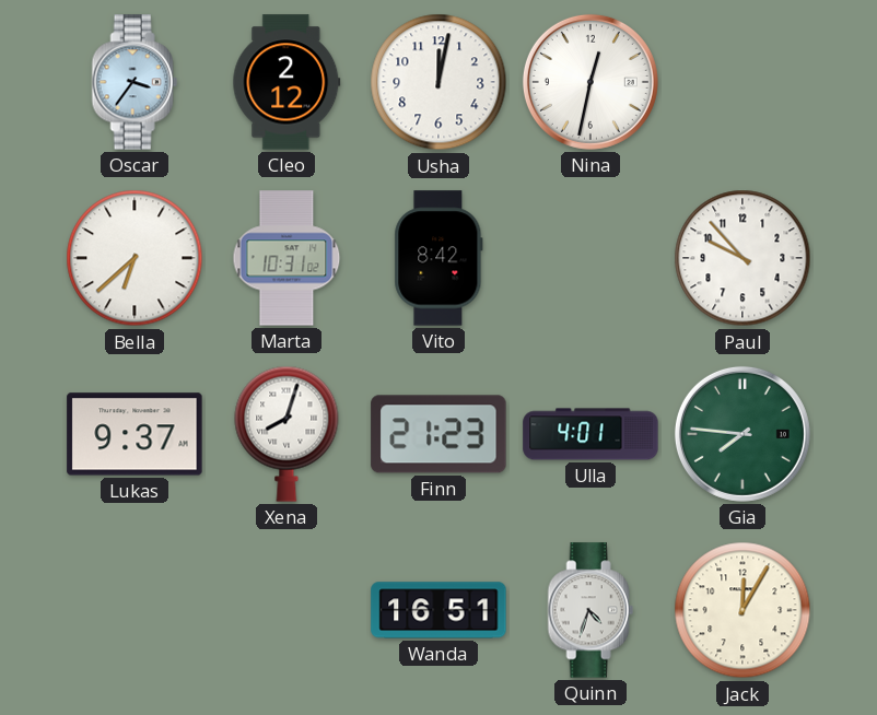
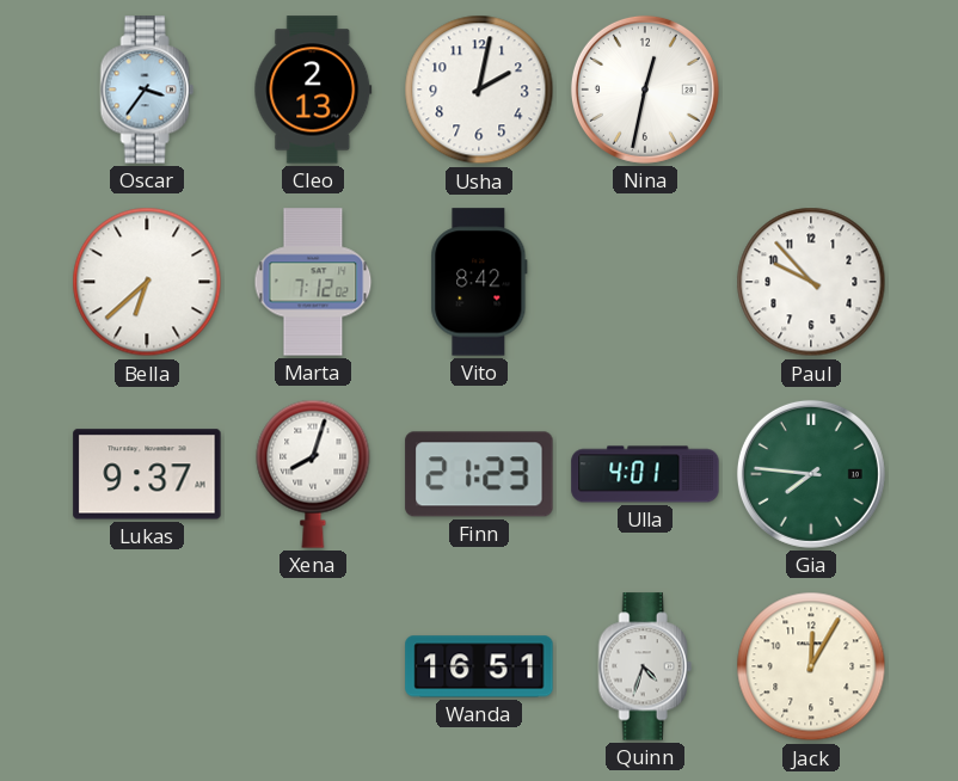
Cleo: 2:12 -> 2:13 (313, 90)
Usha: 12:02 -> 2:02 (479, 90)
Marta: 10:31 -> 7:12 (313, 282)
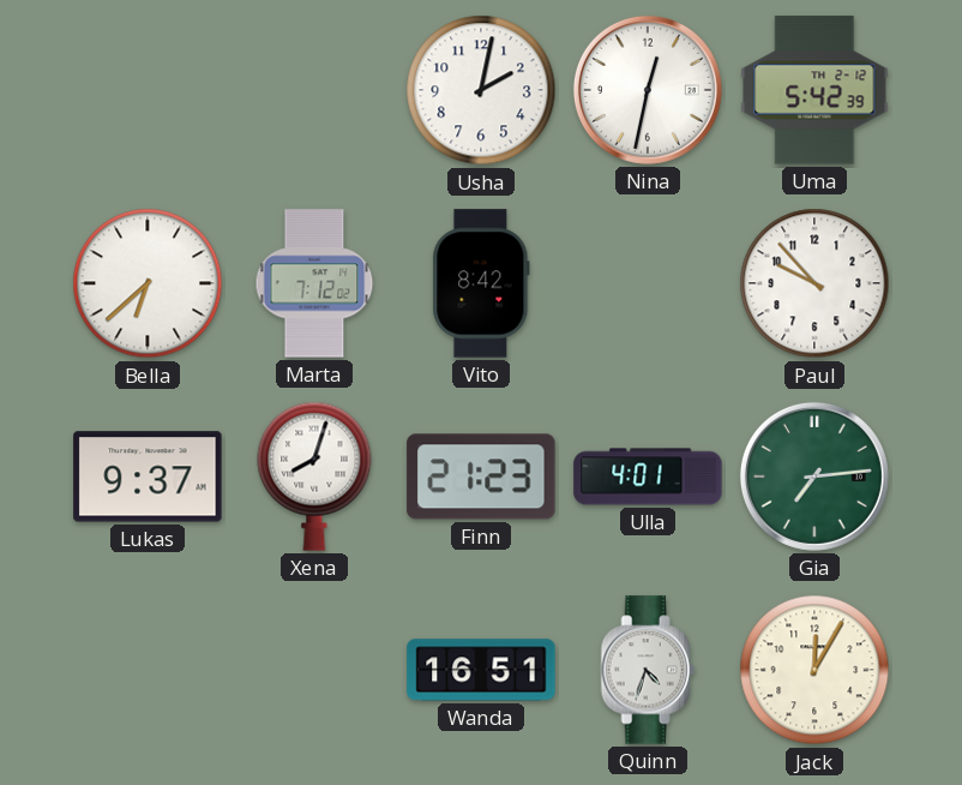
Oscar: 3:36 -> none (147, 90)
Cleo: 2:13 -> none (313, 90)
Uma: none -> 5:42 (814, 90)
Gia: 7:46 -> 7:14 (814, 477)
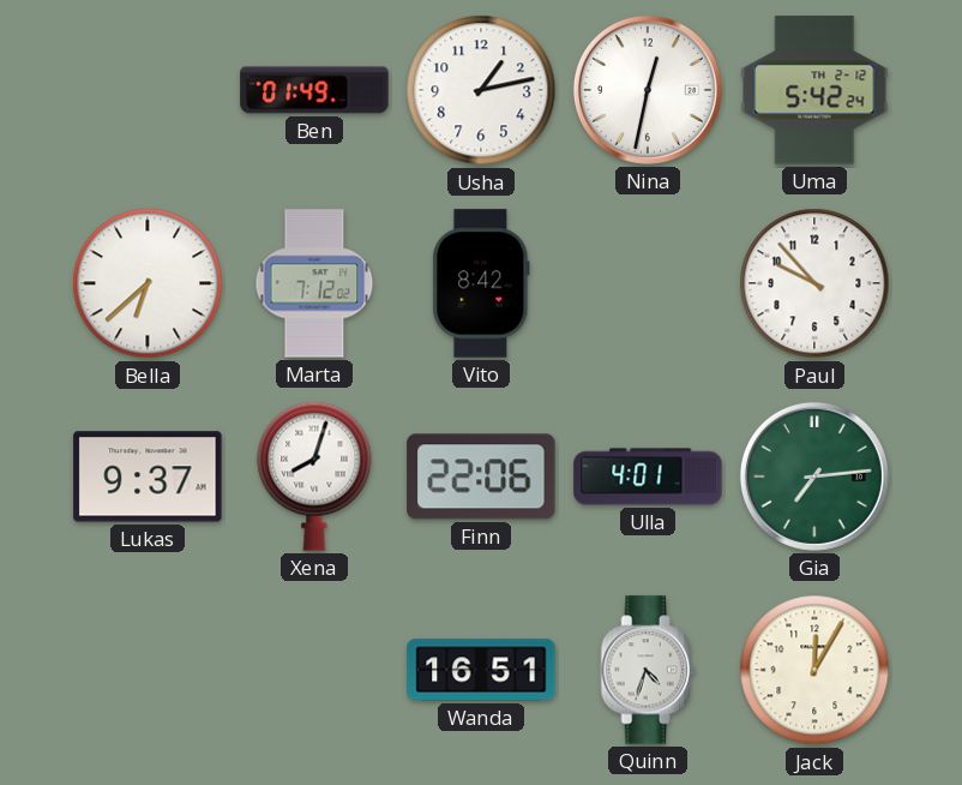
Ben: none -> 01:49 (314, 90)
Usha: 2:02 -> 1:13 (481, 90)
Uma: 5:42:39 -> 5:42:24 (814, 90)
Finn: 21:23 -> 22:06 (481, 477)
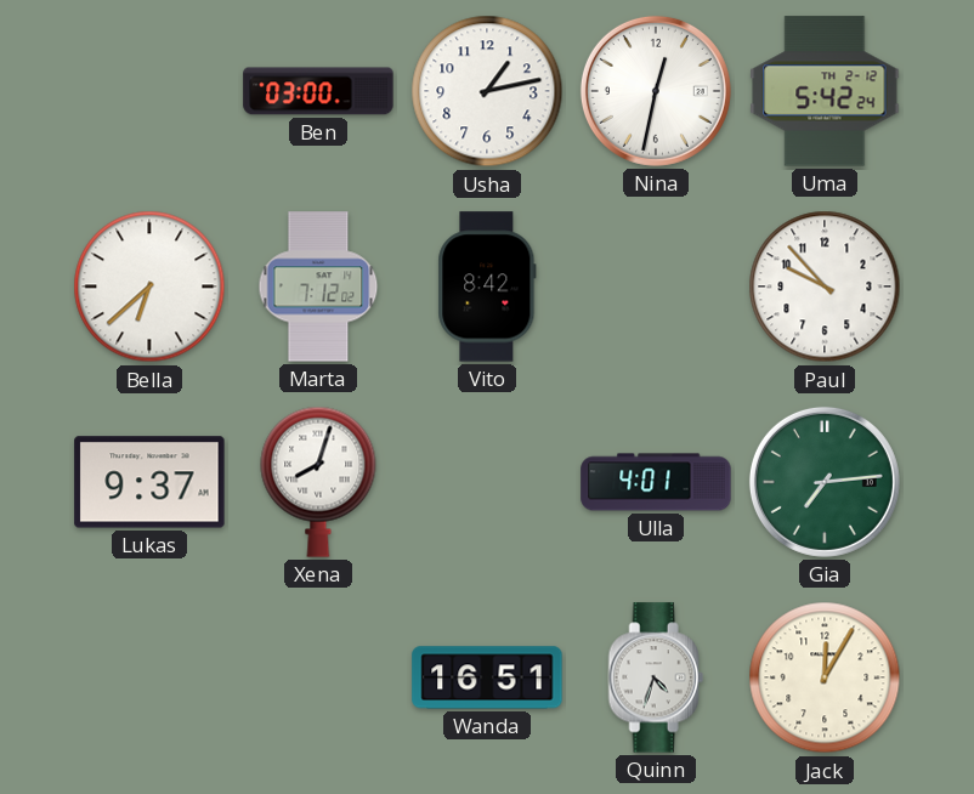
Ben: 01:49 -> 03:00 (318, 91)
Finn: 22:06 -> none (481, 477)
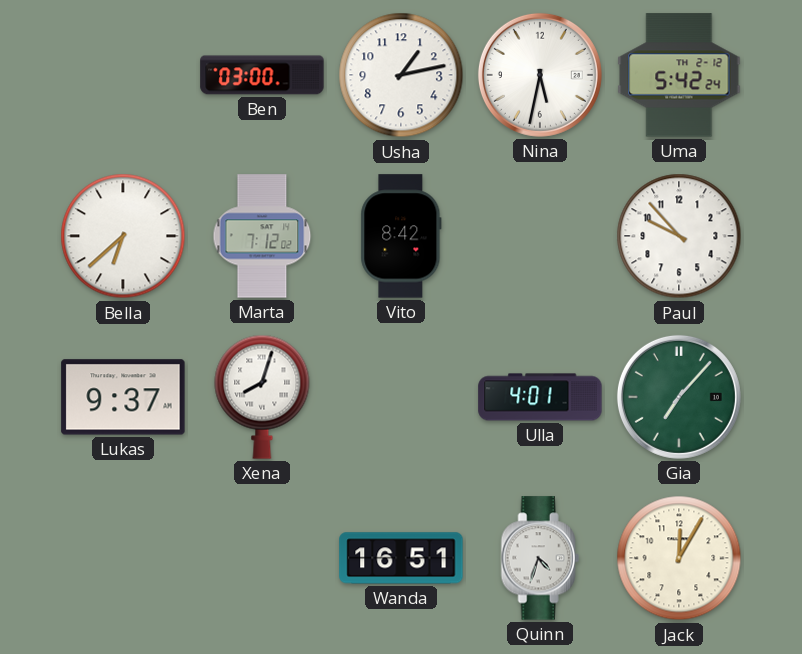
Nina: 12:32 -> 5:32 (540, 75)
Gia: 7:14 -> 7:07 (679, 397)
